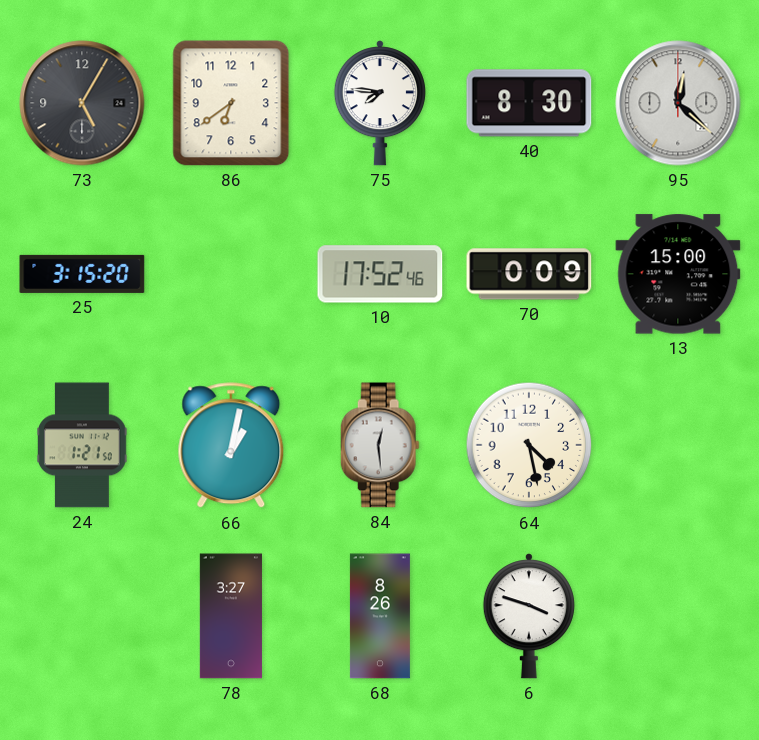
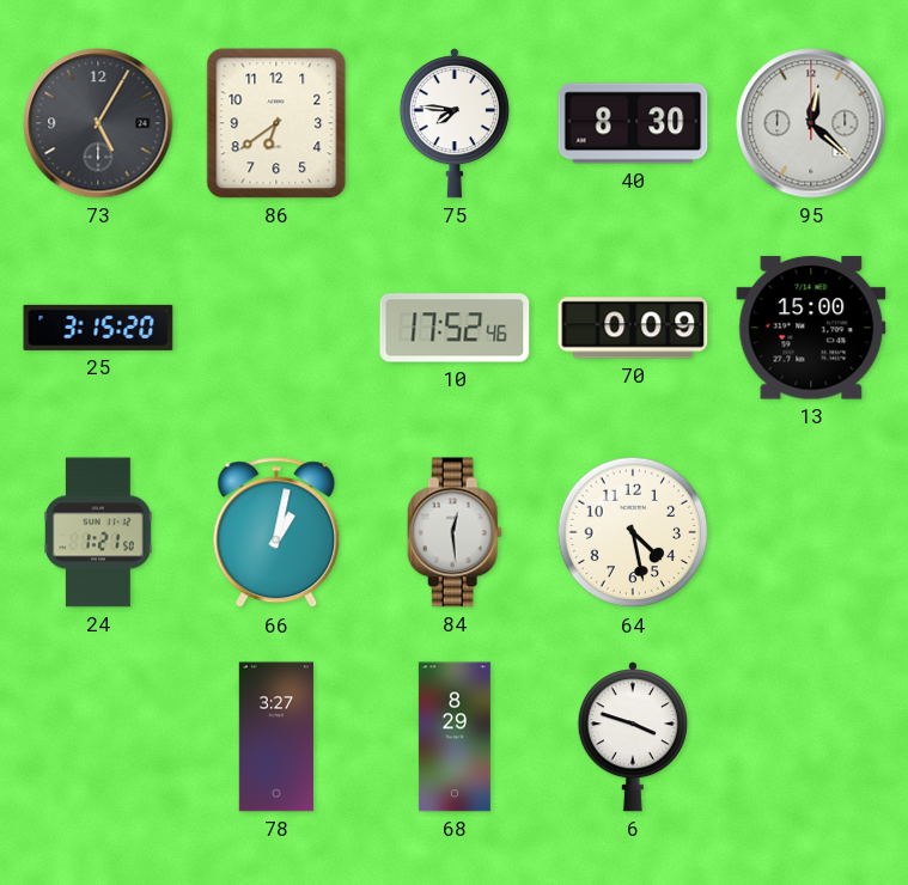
68: 8:26 -> 8:29 (455, 737)
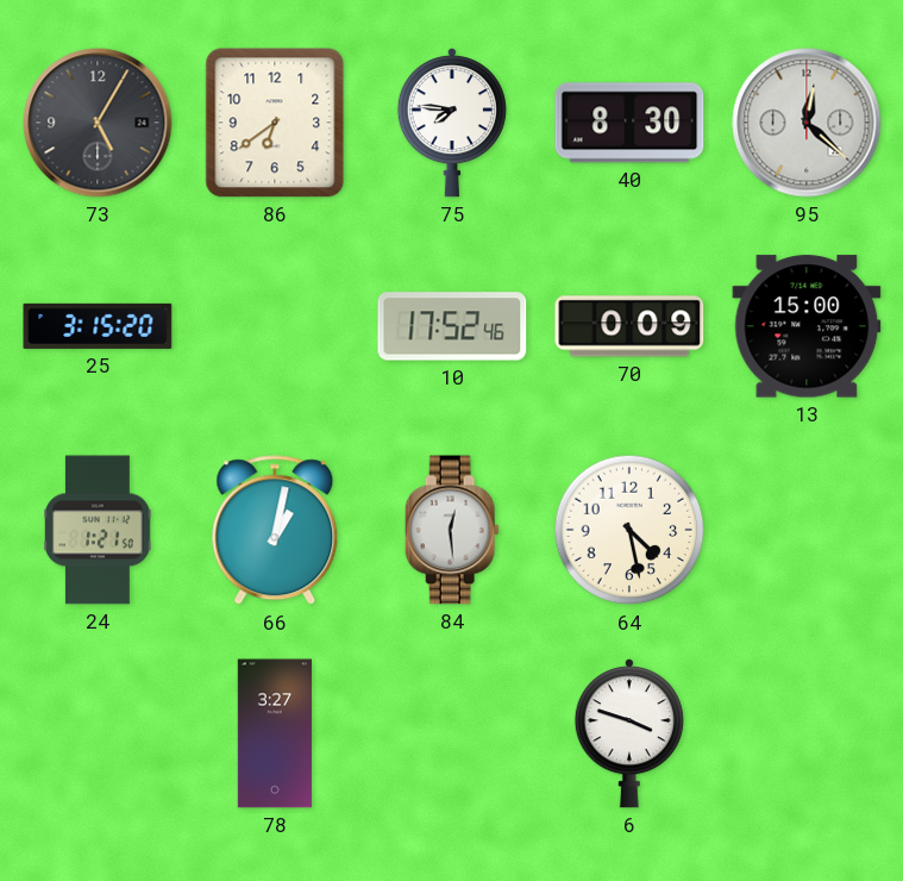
68: 8:29 -> none (455, 737)
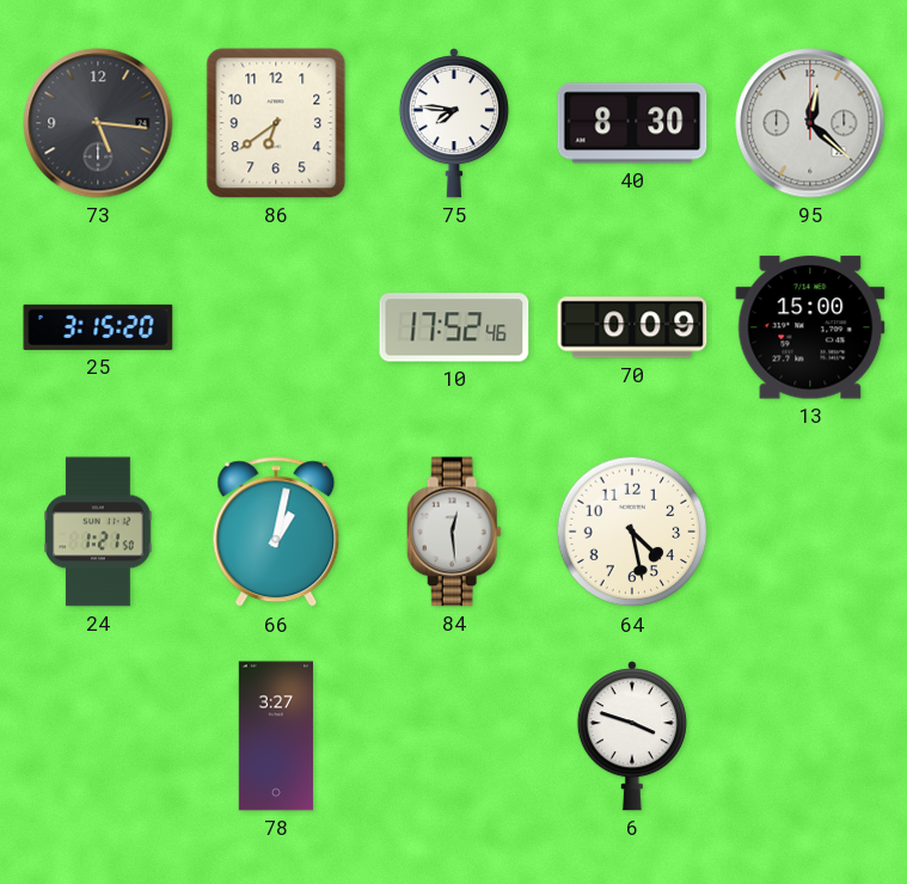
73: 5:05 -> 5:16 (98, 123)
